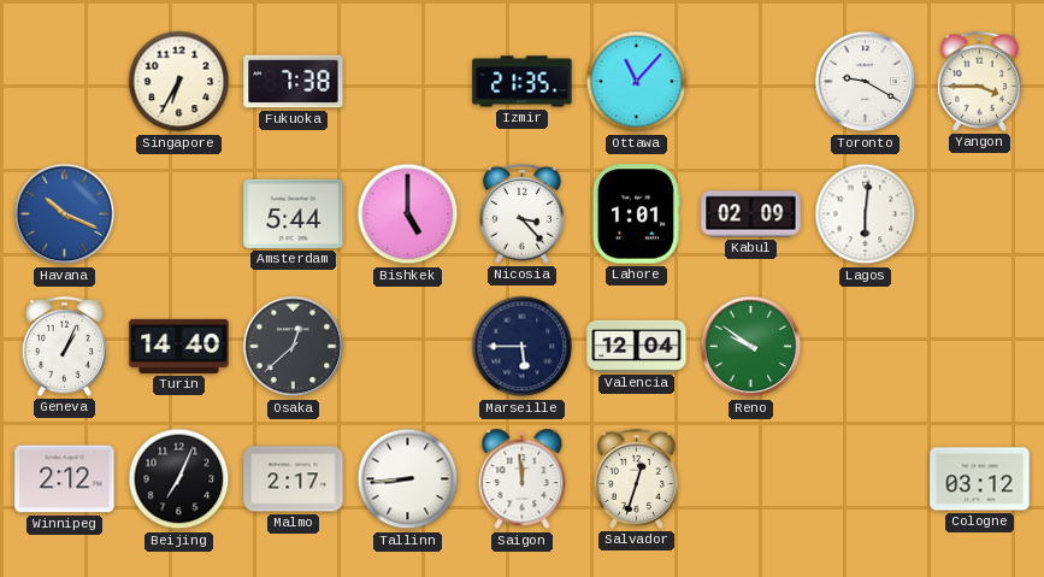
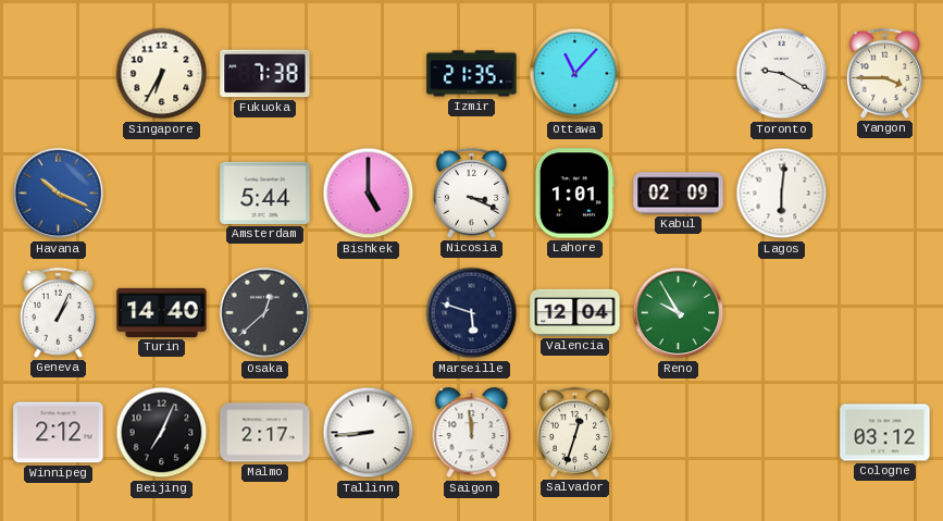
Nicosia: 3:23 -> 3:19 (471, 193)
Marseille: 5:45 -> 5:48 (472, 313)
Reno: 9:51 -> 9:55 (679, 313)
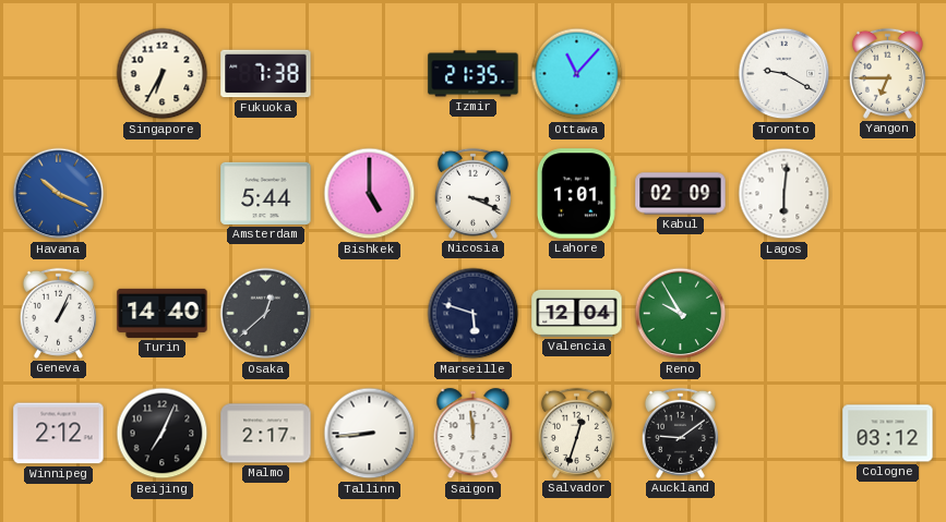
Yangon: 3:45 -> 6:45 (887, 73)
Auckland: none -> 9:09 (680, 433)
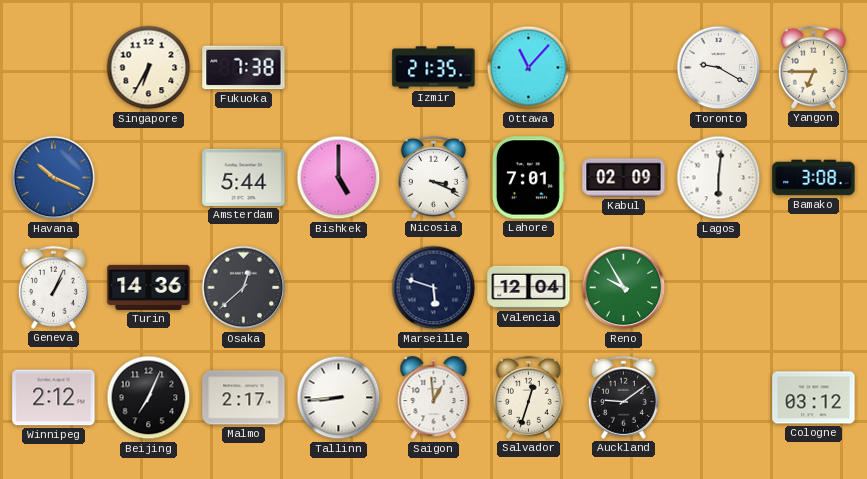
Lahore: 1:01 -> 7:01 (528, 178)
Bamako: none -> 3:08 (814, 178)
Turin: 14:40 -> 14:36 (149, 287)
Saigon: 11:59 -> 12:59 (434, 398)
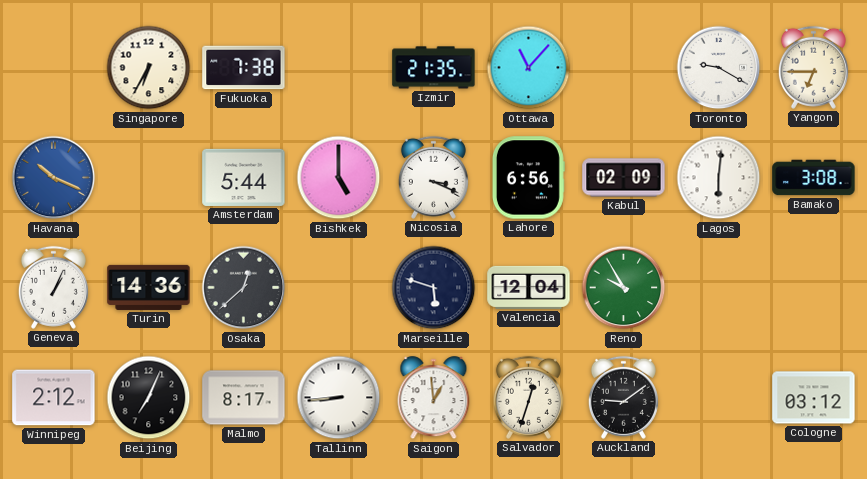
Lahore: 7:01 -> 6:56 (528, 178)
Malmo: 2:17 -> 8:17 (244, 398)
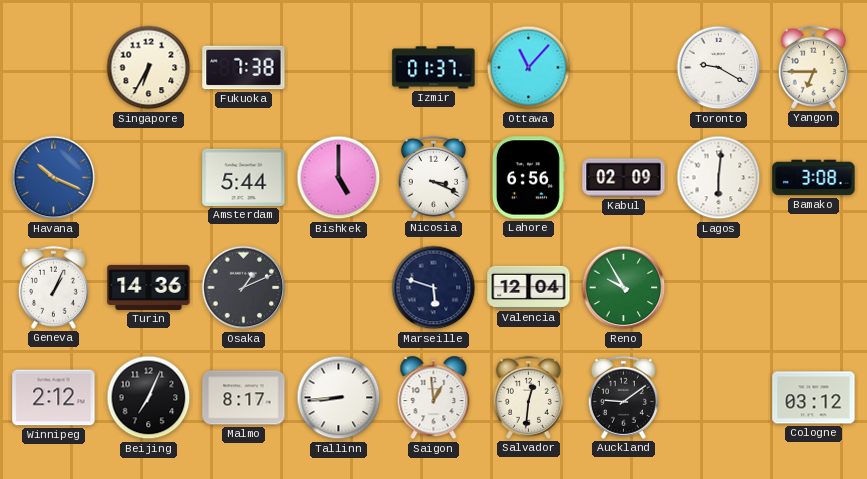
Izmir: 21:35 -> 01:37 (434, 68)
Osaka: 12:38 -> 1:11 (244, 288)
Salvador: 12:33 -> 12:31 (528, 397)
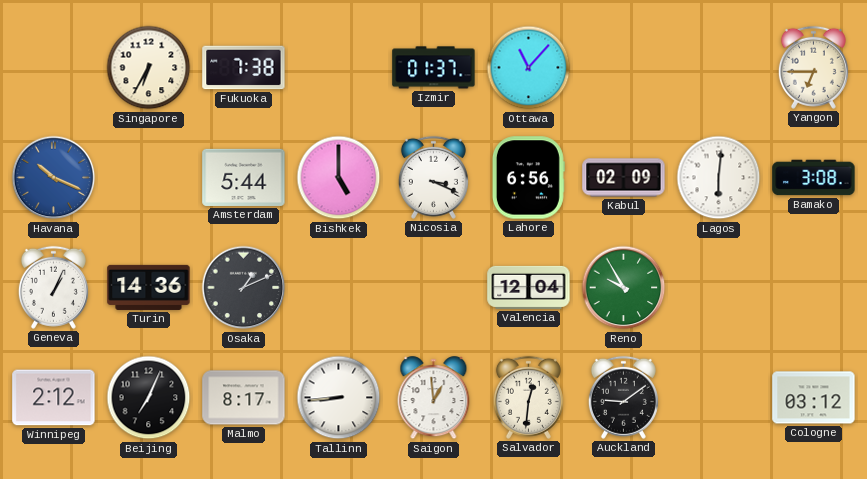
Toronto: 9:20 -> none (719, 68)
Marseille: 5:48 -> none (434, 288)
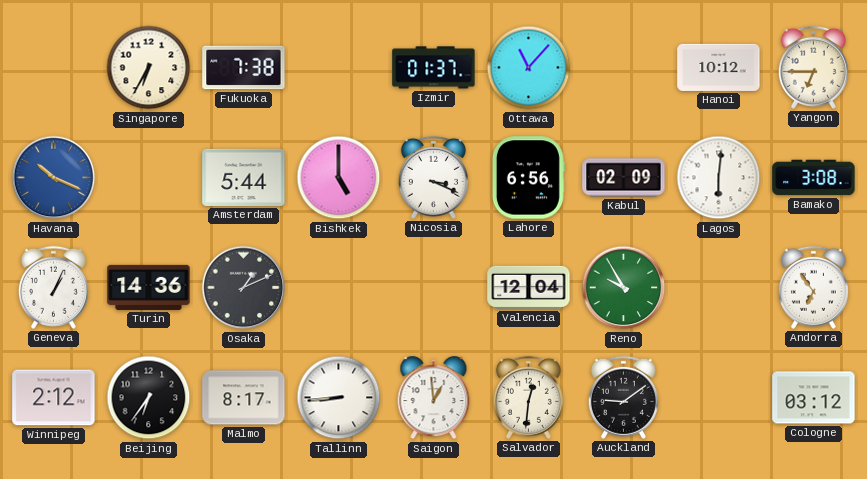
Hanoi: none -> 10:12 (719, 67)
Andorra: none -> 6:54 (813, 287)
Beijing: 7:04 -> 6:36 (149, 398)
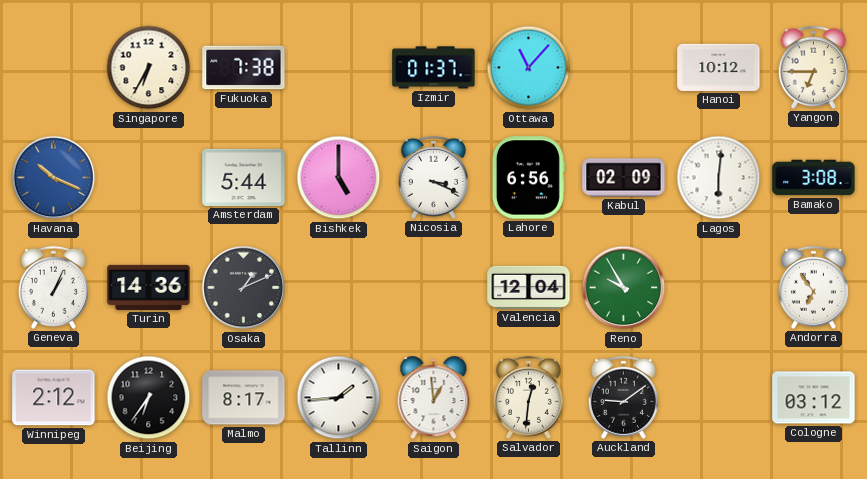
Tallinn: 8:44 -> 1:44 (339, 398)
